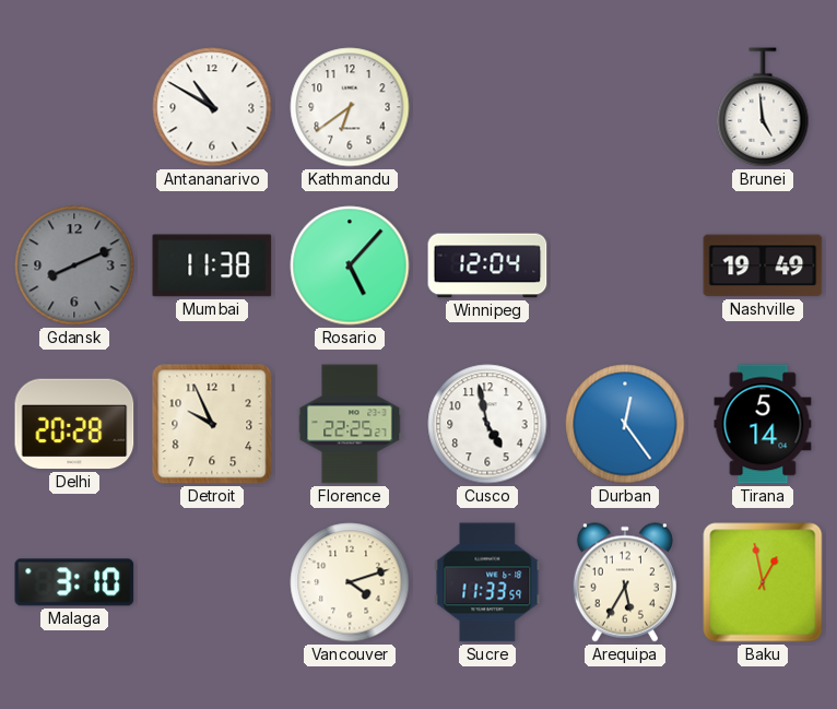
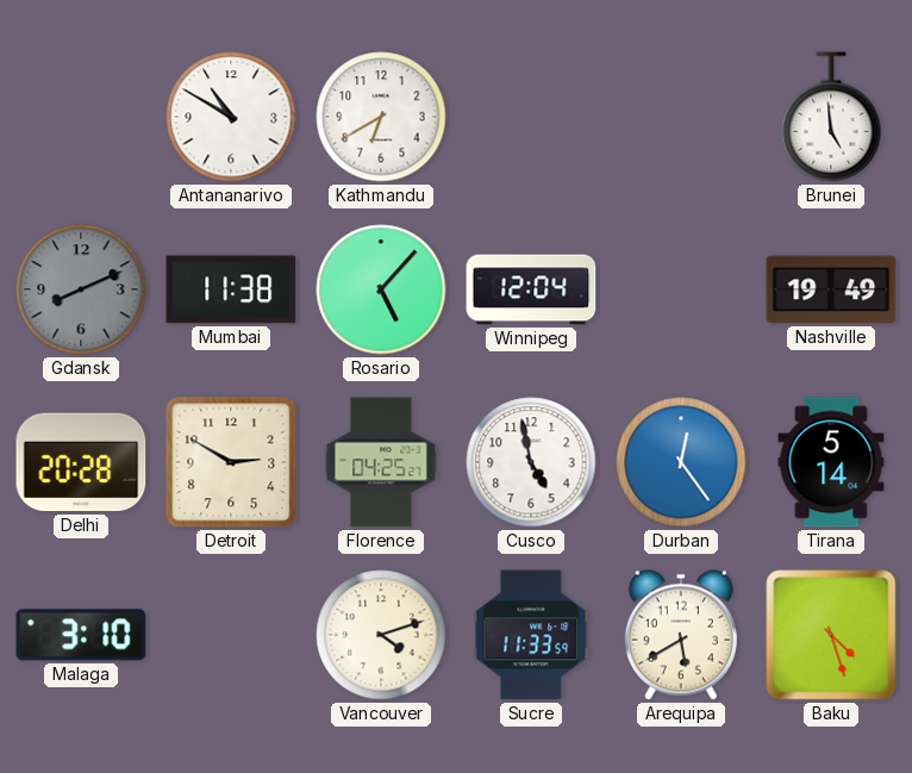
Kathmandu: 6:39 -> 6:40 (381, 117)
Detroit: 9:56 -> 2:50 (231, 462)
Florence: 22:25 -> 04:25 (381, 462)
Arequipa: 5:35 -> 5:40 (681, 635)
Baku: 12:58 -> 4:27 (831, 635)
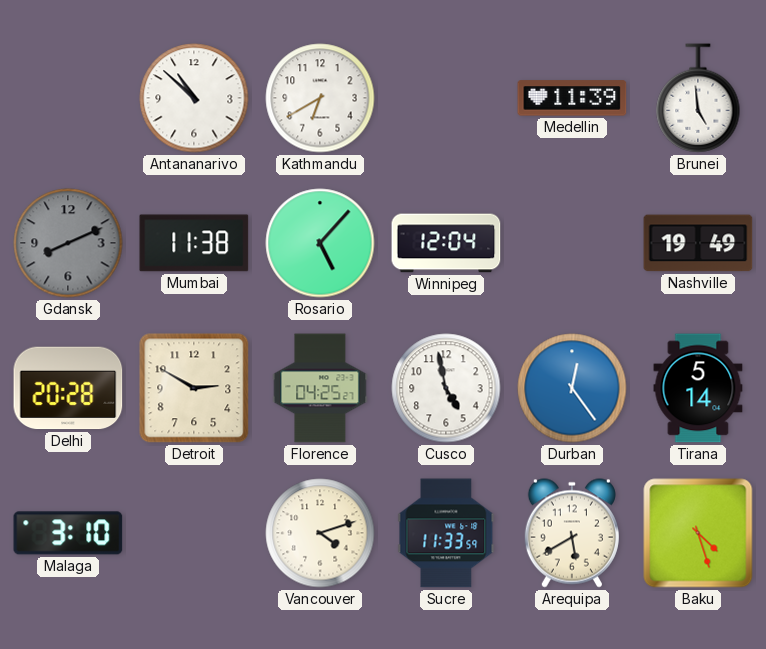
Antananarivo: 10:50 -> 10:52 (194, 98)
Medellin: none -> 11:39 (572, 98)
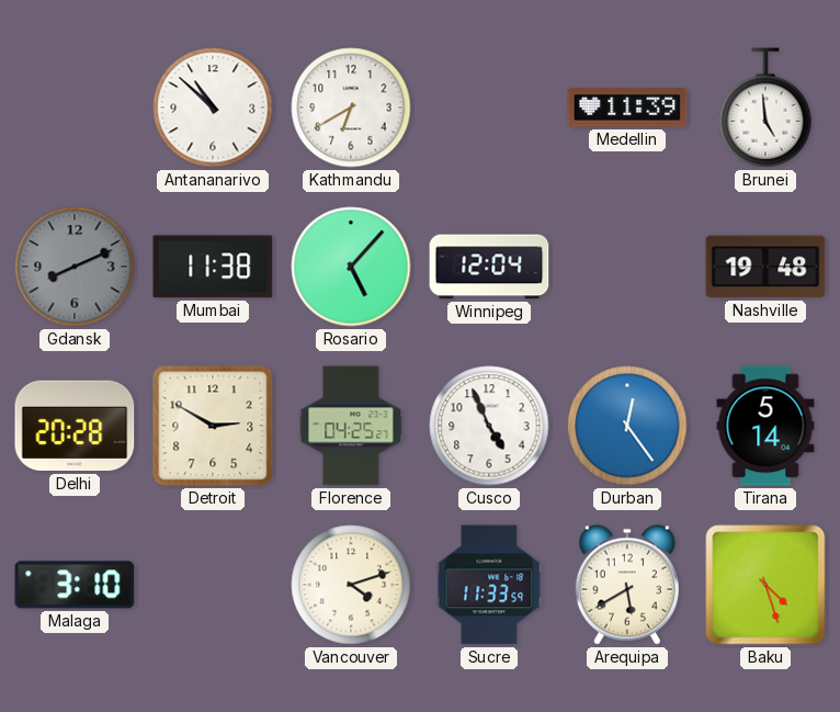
Nashville: 19:49 -> 19:48 (765, 267)
Cusco: 4:58 -> 4:56 (489, 426)
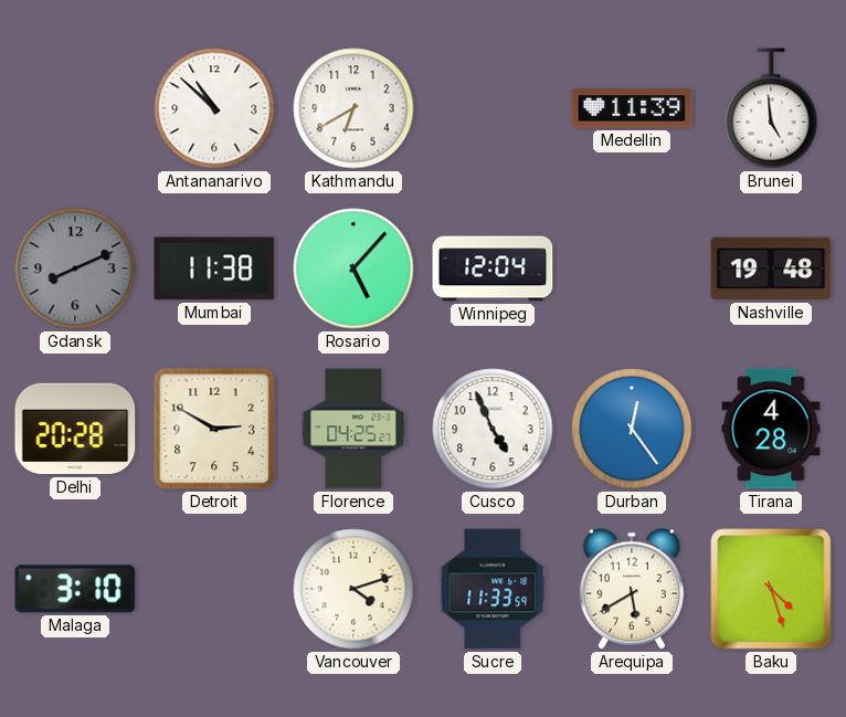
Tirana: 5:14 -> 4:28 (771, 429)
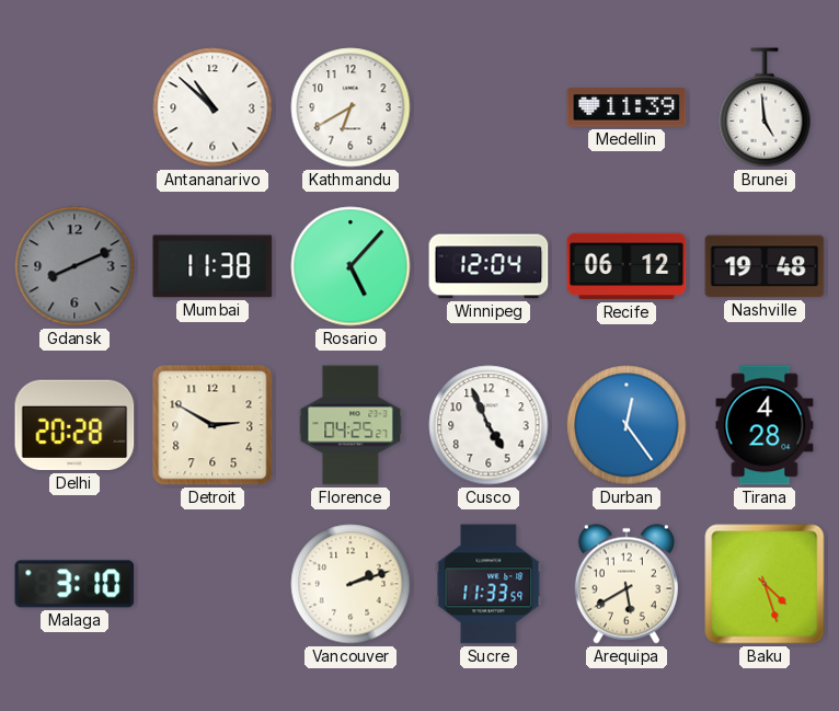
Recife: none -> 06:12 (627, 266)
Vancouver: 4:12 -> 2:12 (350, 584)
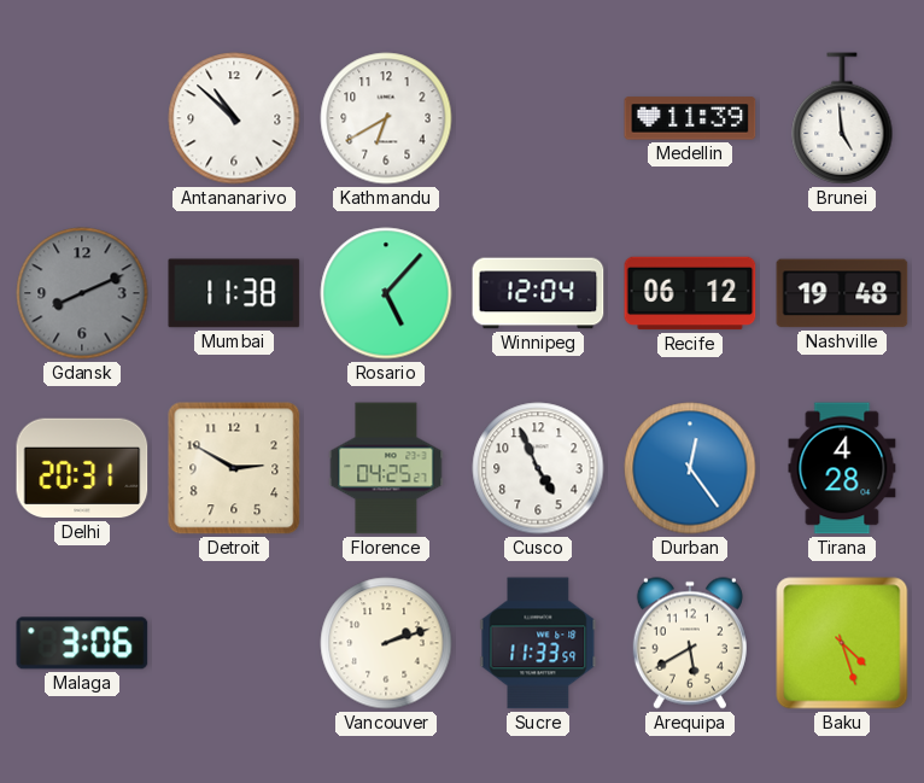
Delhi: 20:28 -> 20:31 (82, 468)
Malaga: 3:10 -> 3:06 (82, 643)
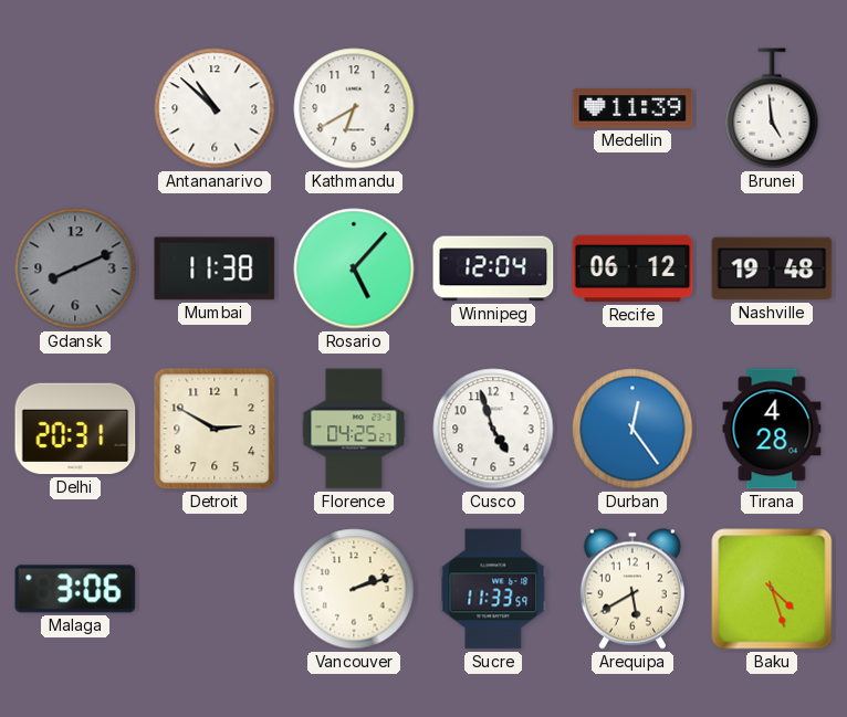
Cusco: 4:56 -> 4:57 (493, 429)
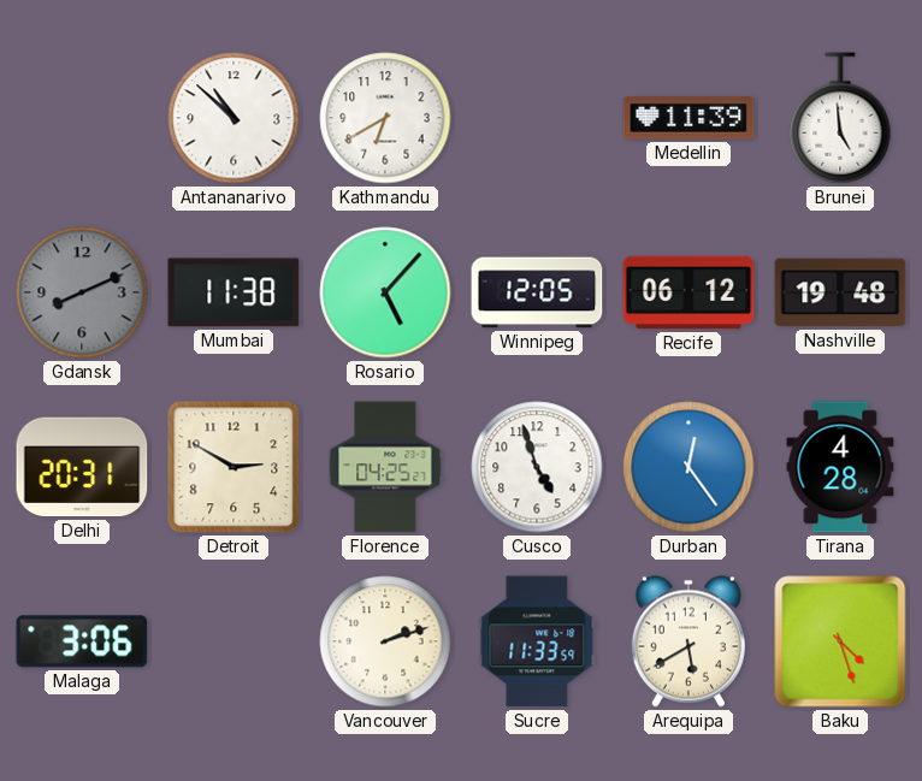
Winnipeg: 12:04 -> 12:05 (537, 292)
